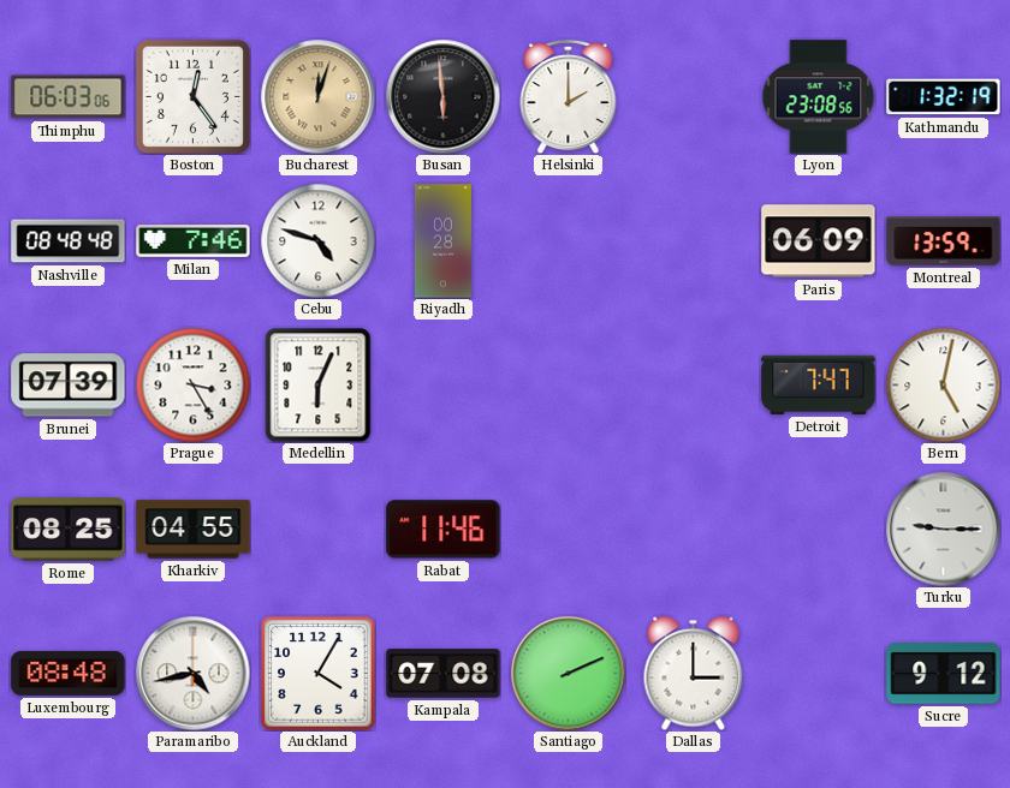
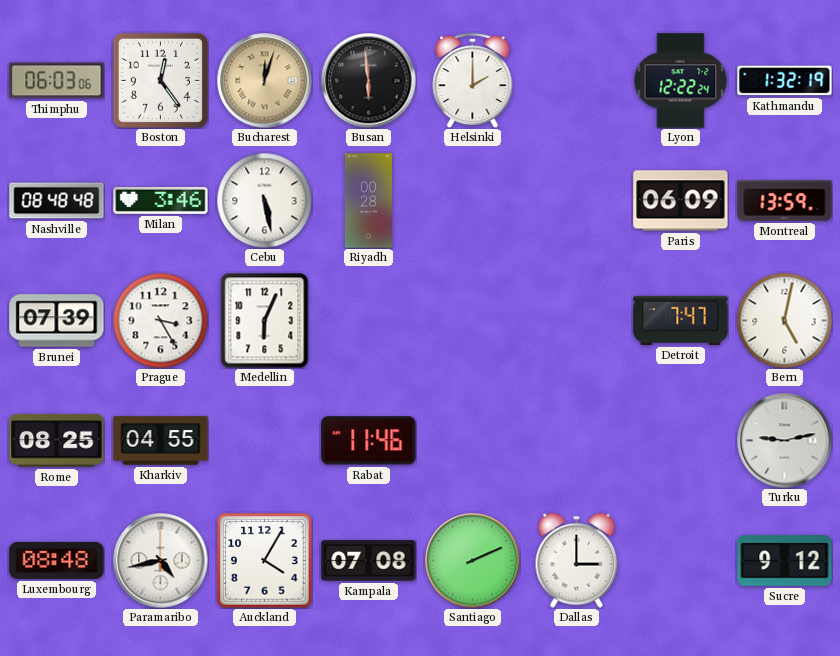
Lyon: 23:08 -> 12:22 (681, 81)
Milan: 7:46 -> 3:46 (161, 201)
Cebu: 4:48 -> 5:28 (264, 200)
Turku: 9:15 -> 9:13 (784, 440)
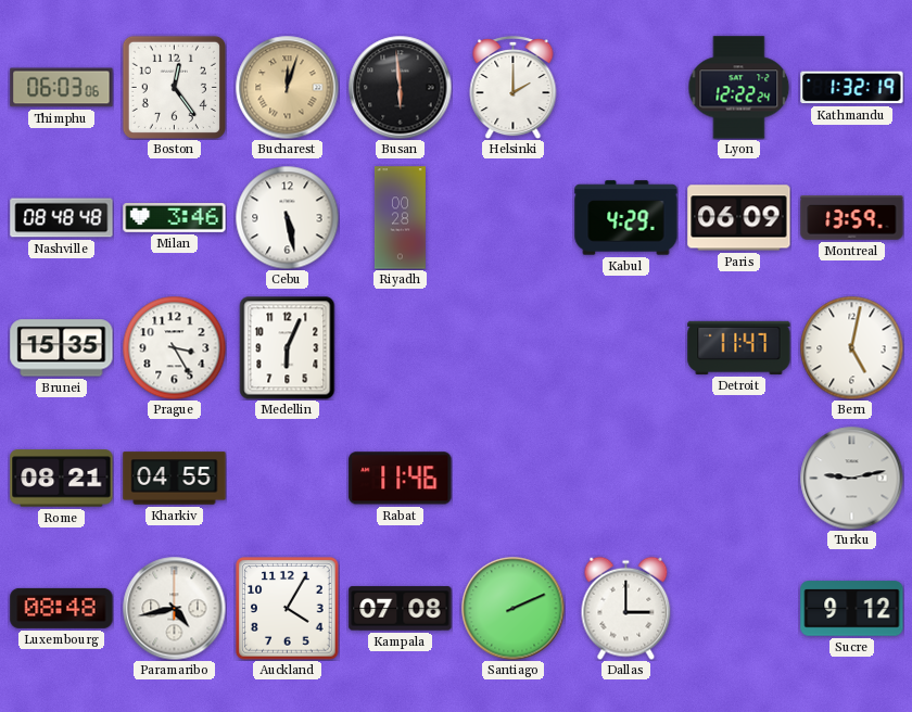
Kabul: none -> 4:29 (626, 218)
Brunei: 07:39 -> 15:35 (62, 348)
Detroit: 7:47 -> 11:47 (739, 347)
Rome: 08:25 -> 08:21 (62, 479)
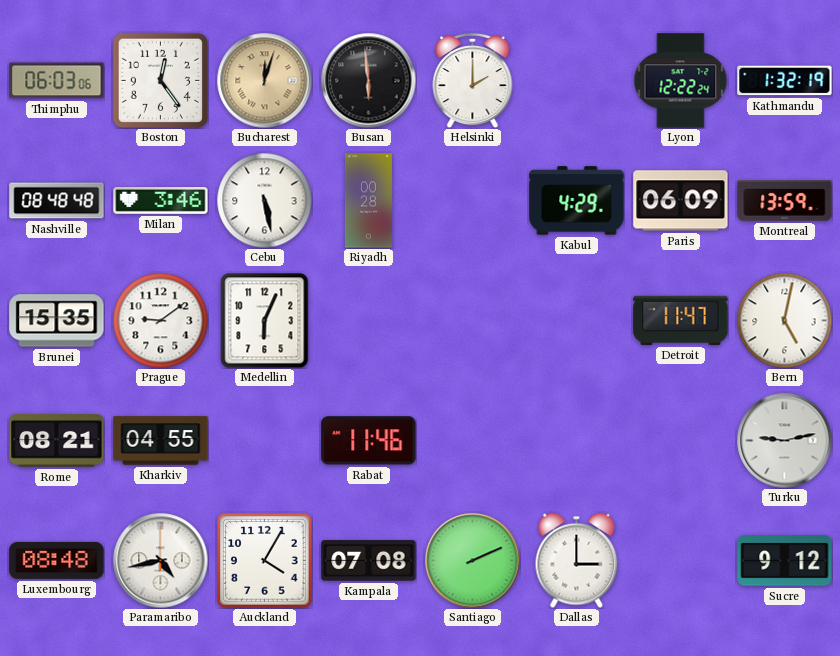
Prague: 3:25 -> 9:09 (160, 320)
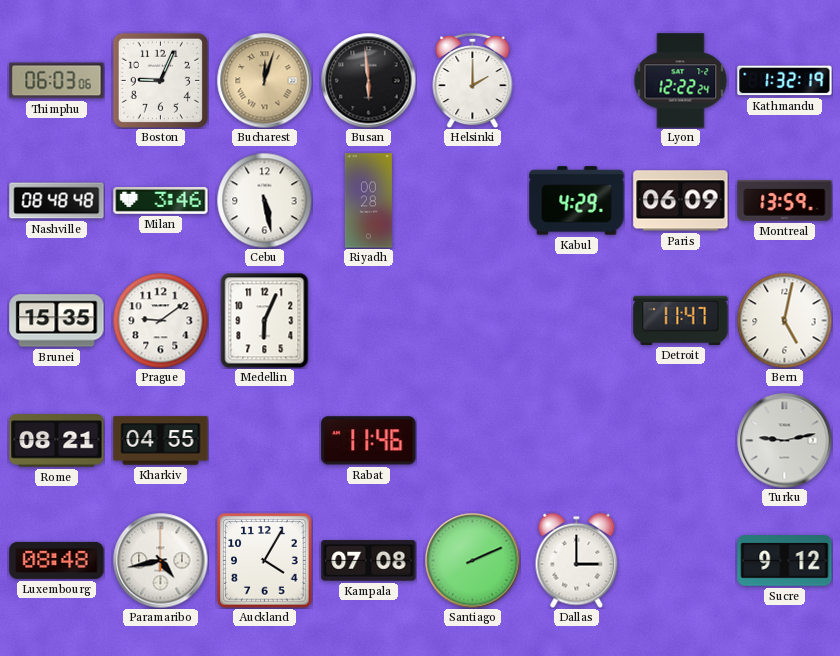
Boston: 12:24 -> 9:04 (160, 80)
